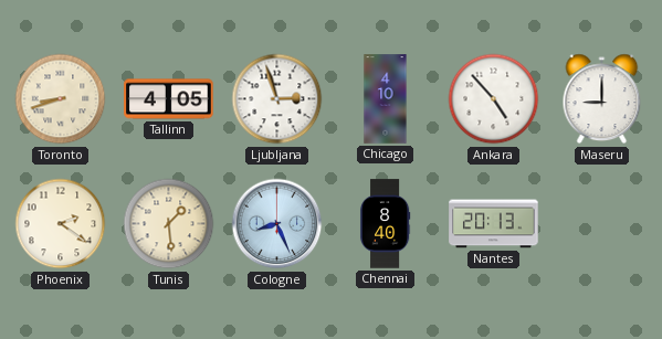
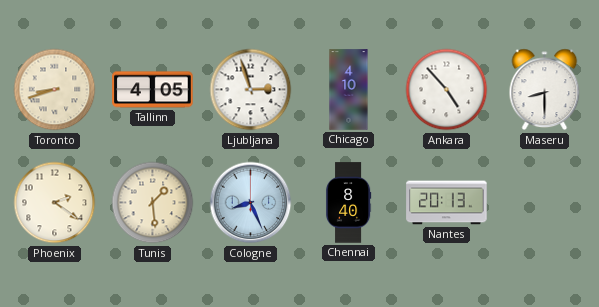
Maseru: 9:00 -> 8:30 (545, 90)
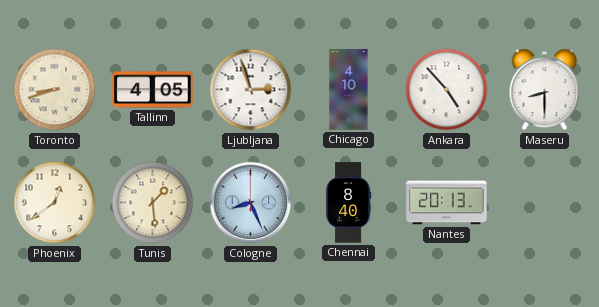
Phoenix: 2:21 -> 12:39 (55, 203)
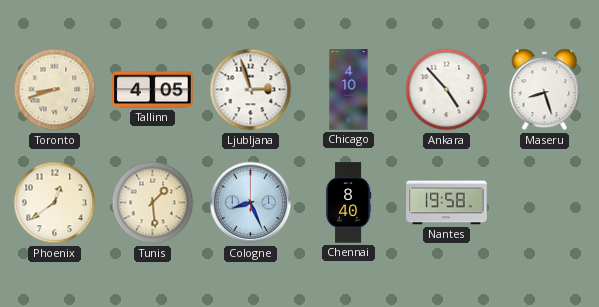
Maseru: 8:30 -> 8:27 (545, 90)
Nantes: 20:13 -> 19:58 (447, 203)
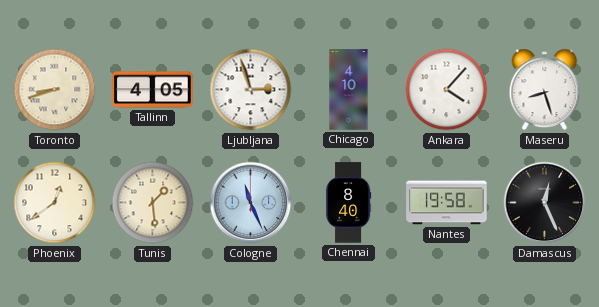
Ankara: 4:53 -> 4:07 (447, 90)
Cologne: 8:26 -> 11:26 (251, 203)
Damascus: none -> 12:26 (545, 203)
